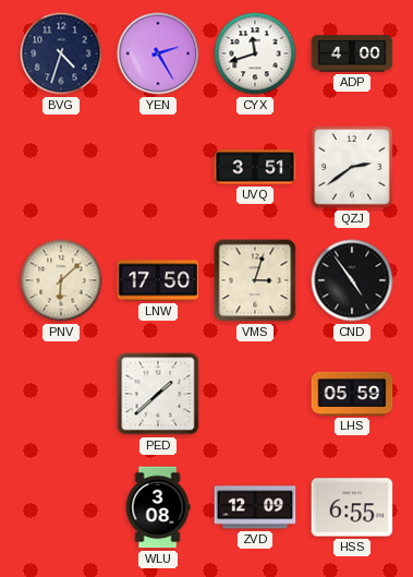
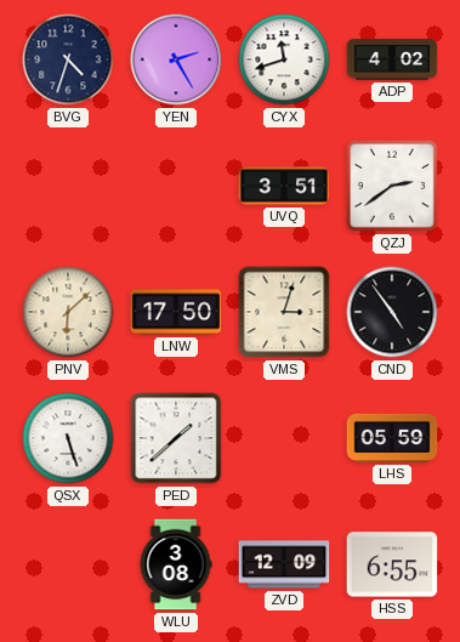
ADP: 4:00 -> 4:02 (392, 59)
QSX: none -> 5:27 (68, 438)
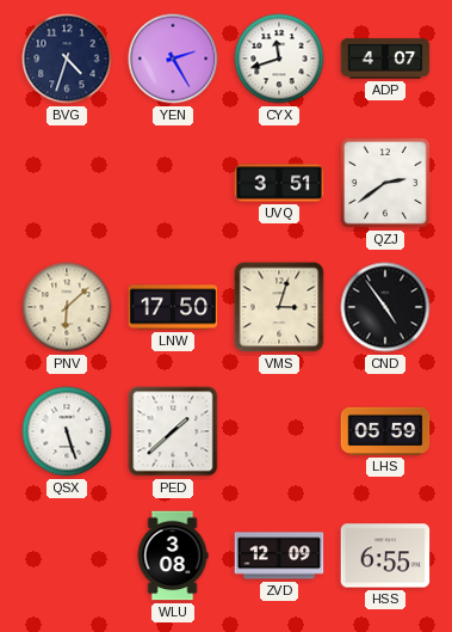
ADP: 4:02 -> 4:07 (385, 59)
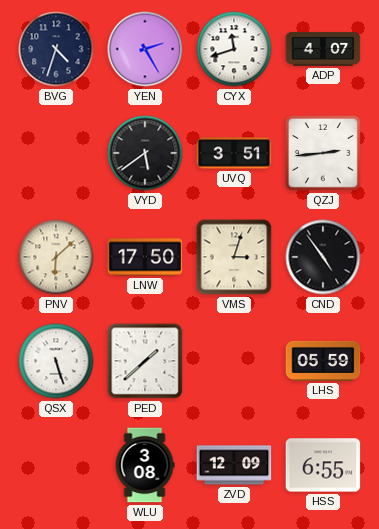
VYD: none -> 5:39 (145, 153)
QZJ: 2:39 -> 2:44 (324, 154)
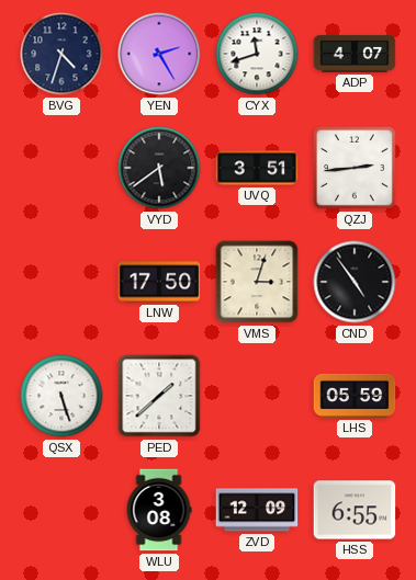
PNV: 6:08 -> none (56, 257)
